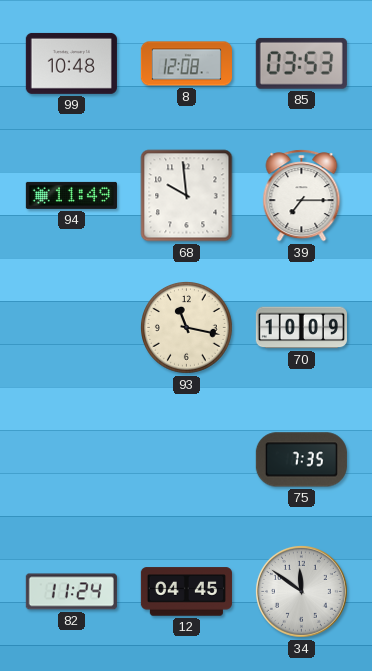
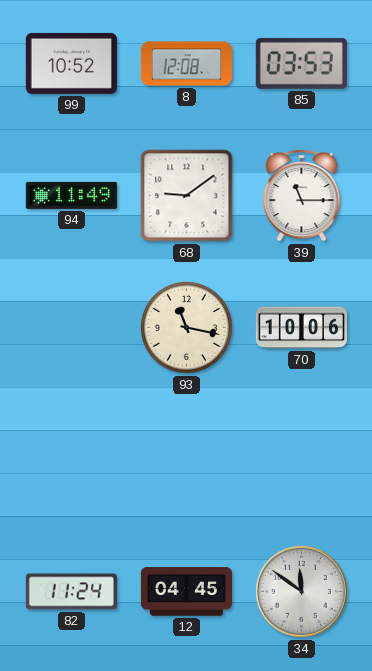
99: 10:48 -> 10:52 (71, 63)
68: 9:59 -> 9:09 (187, 196)
39: 7:15 -> 11:15 (302, 196)
70: 10:09 -> 10:06 (301, 328)
75: 7:35 -> none (301, 460)
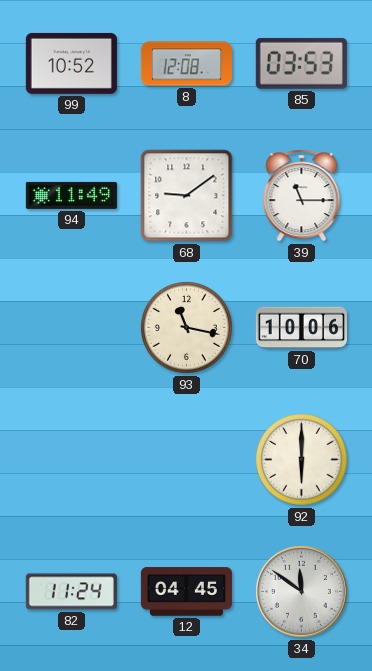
92: none -> 6:00 (302, 460)
